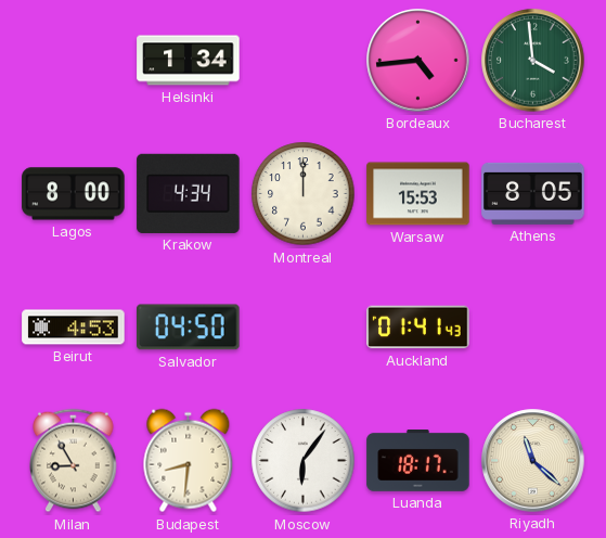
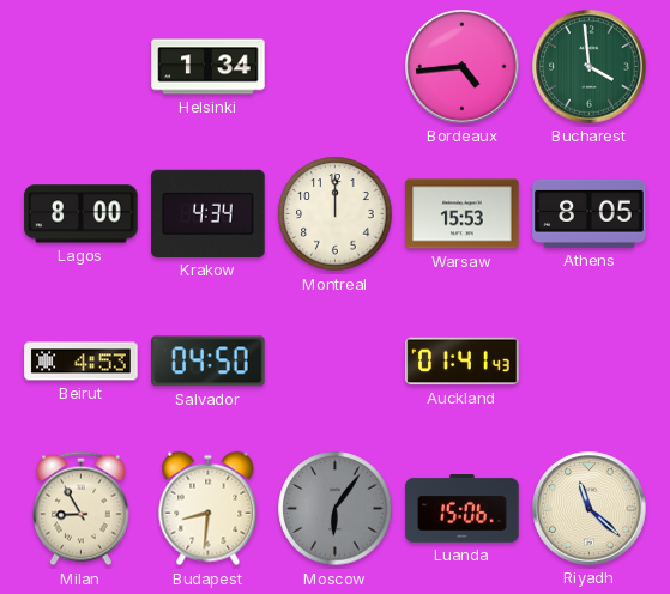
Moscow dial: white -> grey (336, 509)
Luanda: 18:17 -> 15:06 (463, 509)
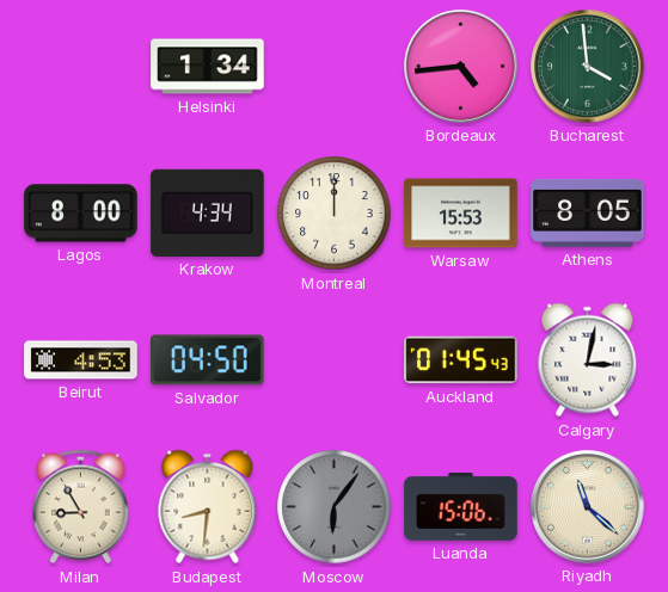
Auckland: 01:41 -> 01:45 (461, 360)
Calgary: none -> 3:02 (588, 360)
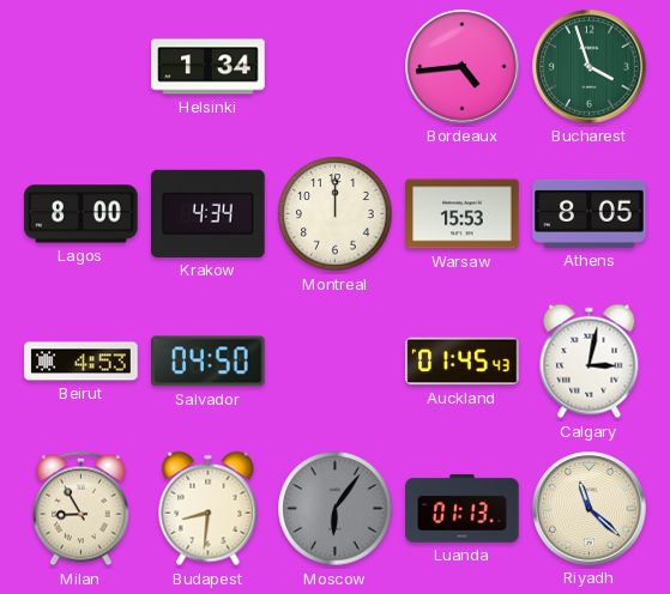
Bucharest: 3:59 -> 3:57 (590, 67)
Luanda: 15:06 -> 01:13 (463, 509)
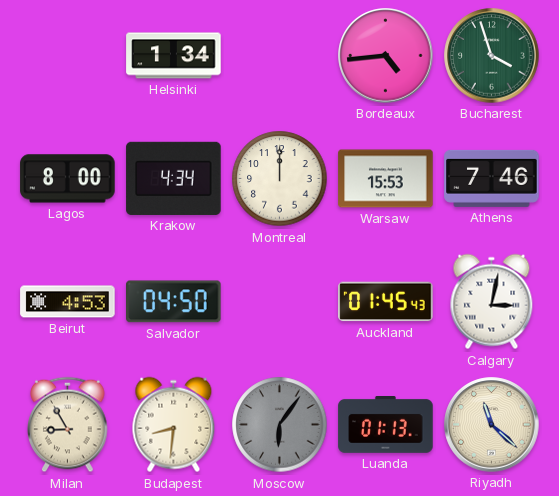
Athens: 8:05 -> 7:46 (492, 178)
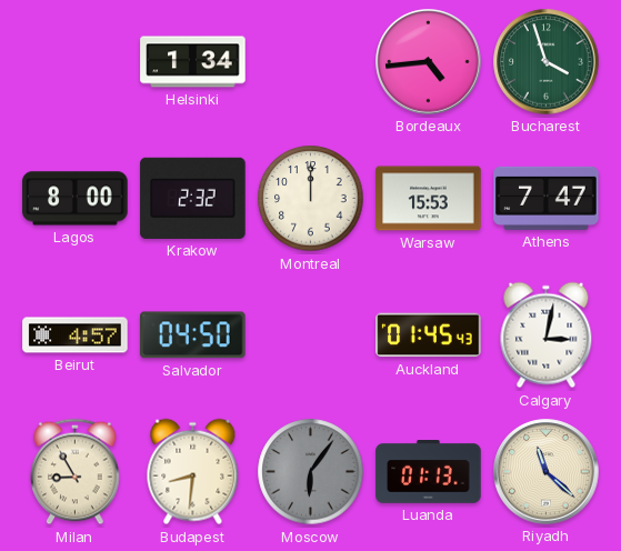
Krakow: 4:34 -> 2:32 (193, 198)
Athens: 7:46 -> 7:47 (547, 198)
Beirut: 4:53 -> 4:57 (76, 335)
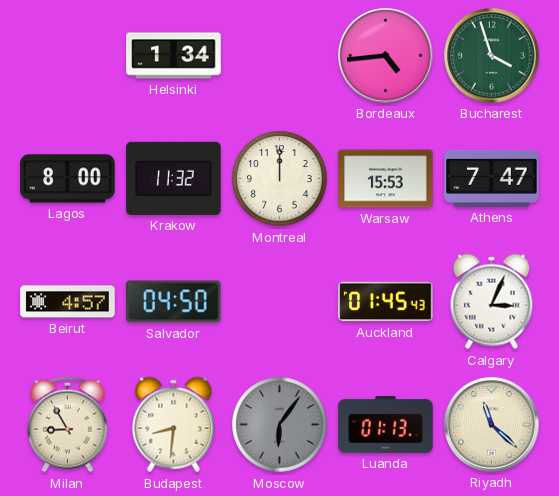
Krakow: 2:32 -> 11:32 (174, 178)
Calgary: 3:02 -> 3:04 (492, 302)
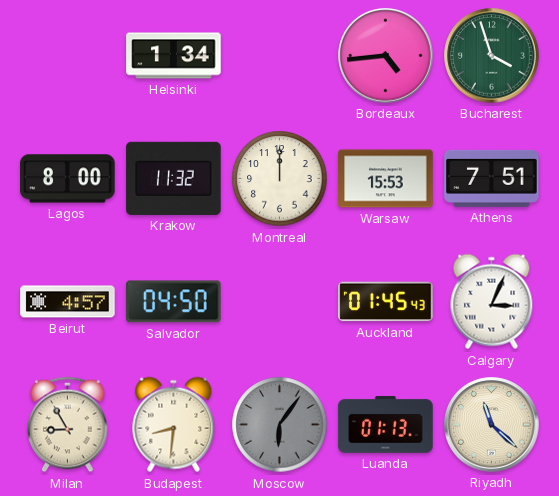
Athens: 7:47 -> 7:51 (492, 178)
